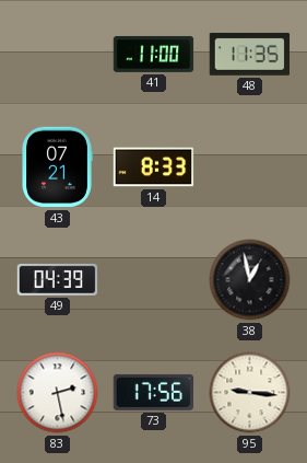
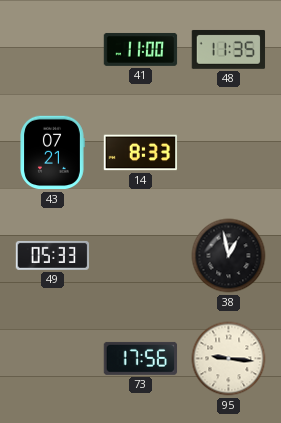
49: 04:39 -> 05:33 (53, 255)
83: 2:28 -> none (58, 393)
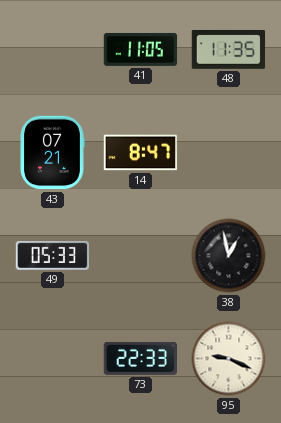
41: 11:00 -> 11:05 (141, 49)
14: 8:33 -> 8:47 (141, 153)
73: 17:56 -> 22:33 (141, 358)
95: 9:16 -> 9:19 (229, 359)
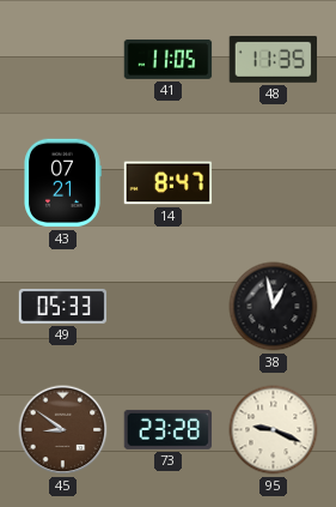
45: none -> 8:51 (63, 430)
73: 22:33 -> 23:28 (169, 429)
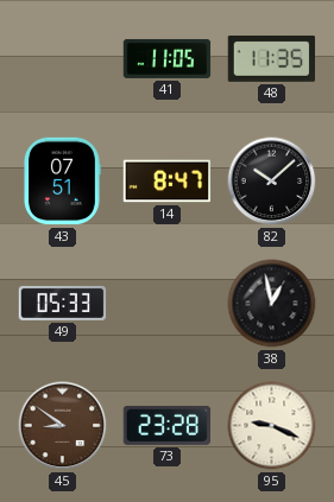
43: 07:21 -> 07:51 (62, 182)
82: none -> 10:08 (272, 182)
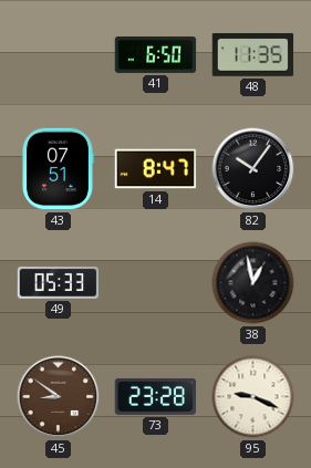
41: 11:05 -> 6:50 (156, 54)
82: 10:08 -> 10:06 (253, 169)
